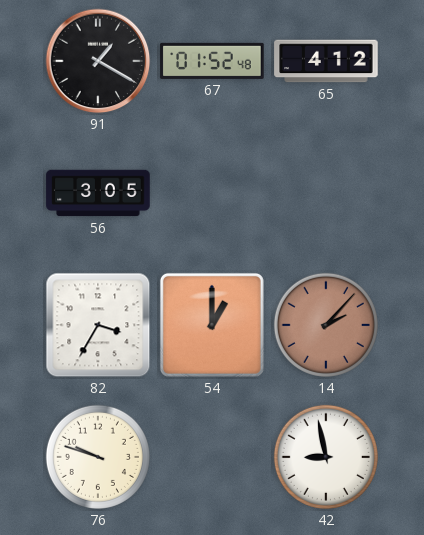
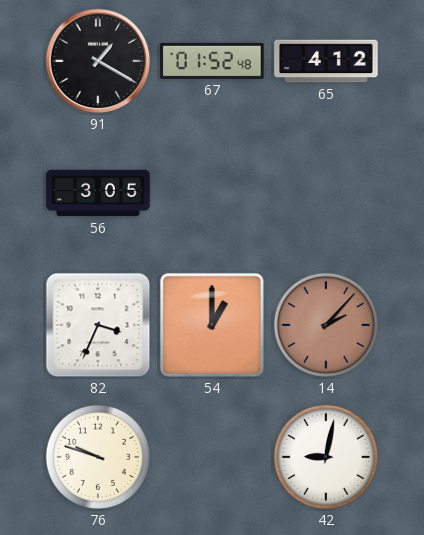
82: 3:35 -> 3:34 (98, 325)
42: 8:58 -> 9:02 (326, 457)
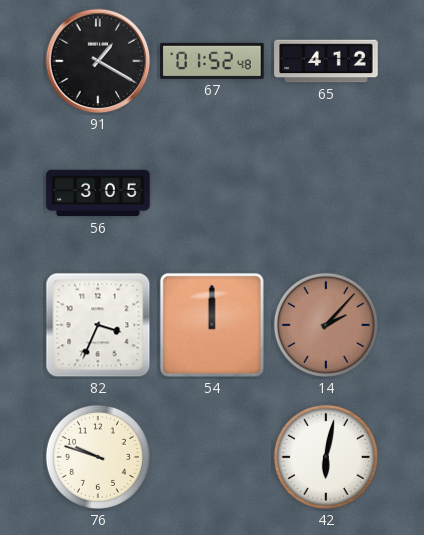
54: 1:00 -> 12:00 (212, 325)
42: 9:02 -> 6:02 (326, 457)
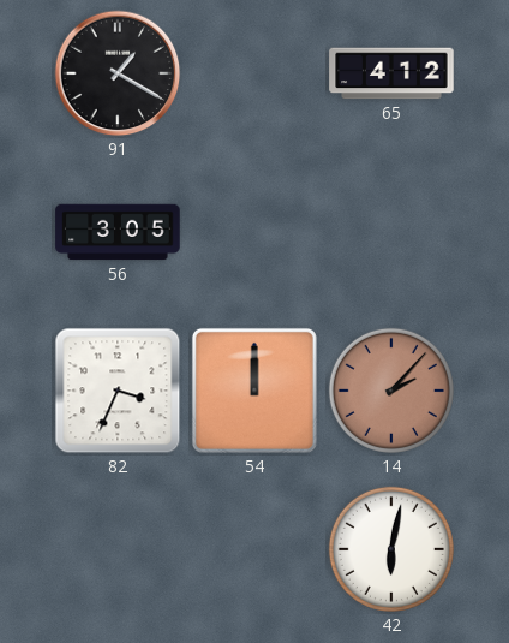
67: 01:52 -> none (212, 61)
76: 9:48 -> none (98, 457)
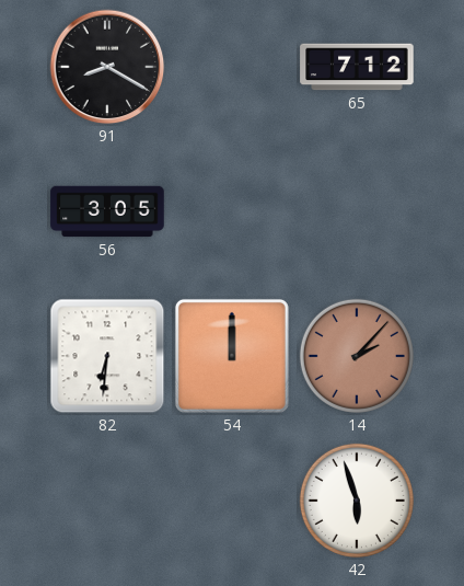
91: 1:20 -> 8:20 (107, 67)
65: 4:12 -> 7:12 (357, 67)
82: 3:34 -> 6:31 (107, 356)
42: 6:02 -> 5:57 (357, 501)
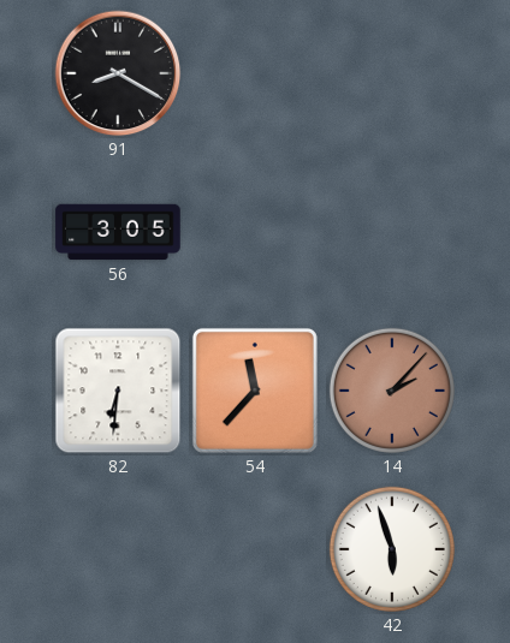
65: 7:12 -> none (357, 67)
54: 12:00 -> 11:37 (255, 391)
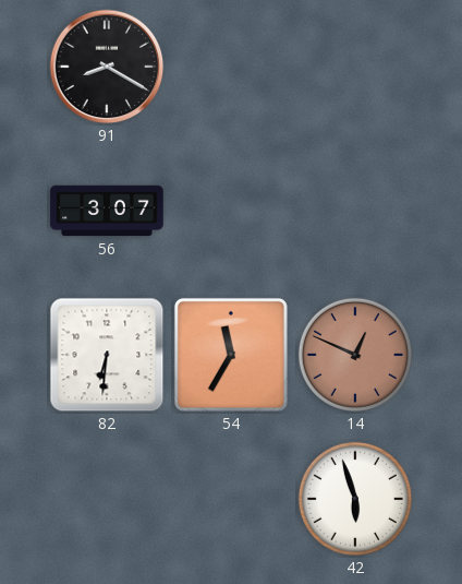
56: 3:05 -> 3:07 (107, 211)
54: 11:37 -> 11:35 (231, 355)
14: 2:07 -> 12:49 (355, 355)
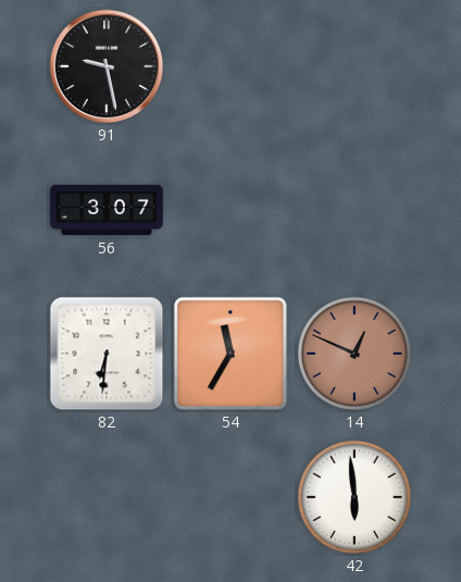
91: 8:20 -> 9:28 (107, 66)
42: 5:57 -> 5:59 (354, 497)
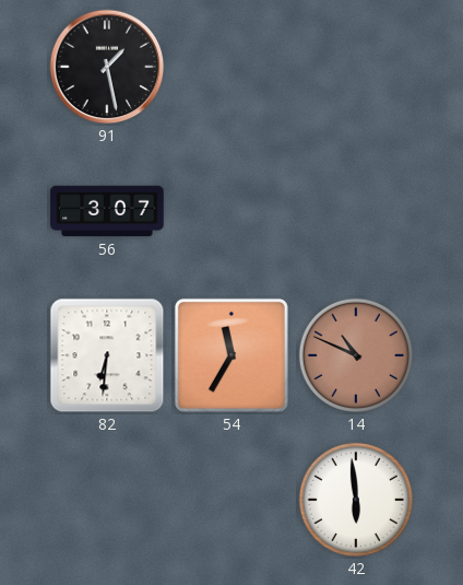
91: 9:28 -> 1:28 (107, 67)
14: 12:49 -> 10:49 (356, 355)
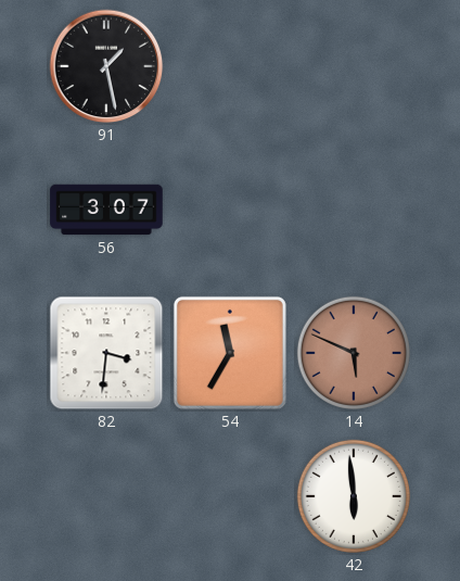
82: 6:31 -> 3:31 (106, 353)
14: 10:49 -> 5:49 (354, 353)
